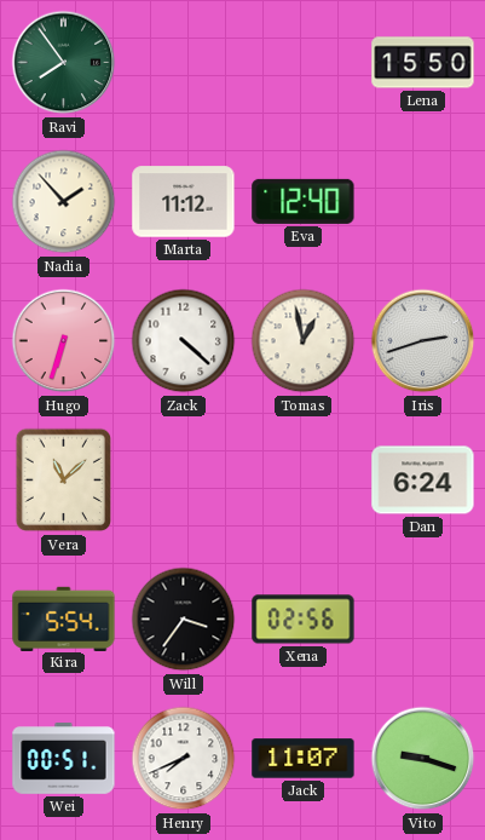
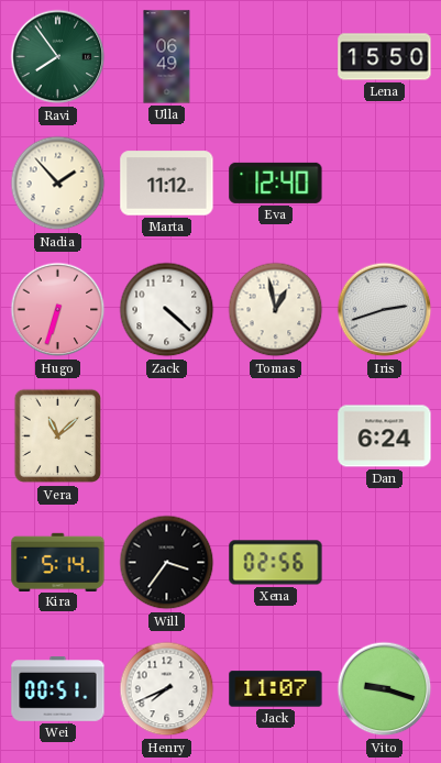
Ulla: none -> 06:49 (167, 57)
Kira: 5:54 -> 5:14 (58, 562)
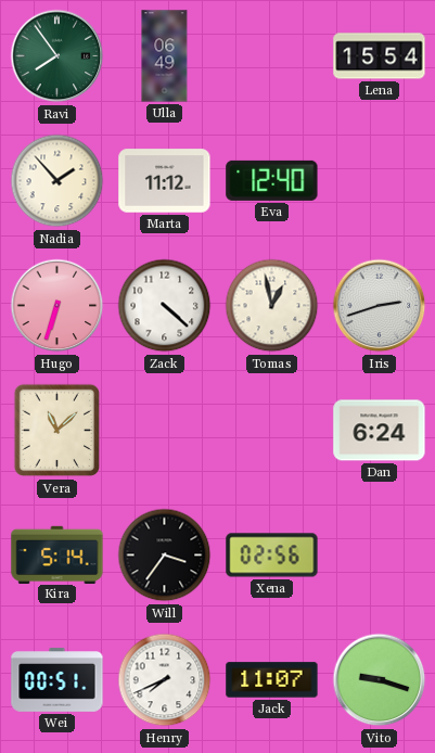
Lena: 15:50 -> 15:54 (380, 56)
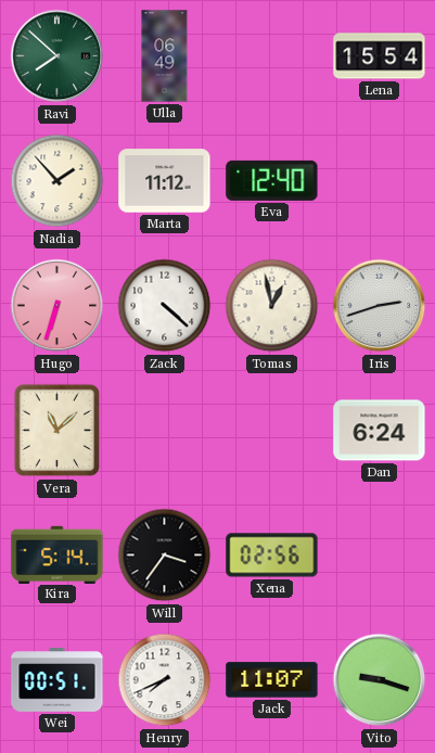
Ravi: 7:54 -> 7:52 (57, 56)
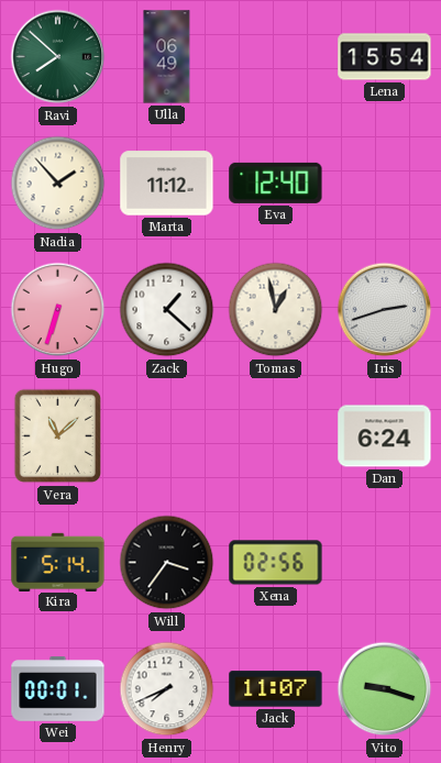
Zack: 4:22 -> 1:22 (167, 310)
Wei: 00:51 -> 00:01 (58, 689)
